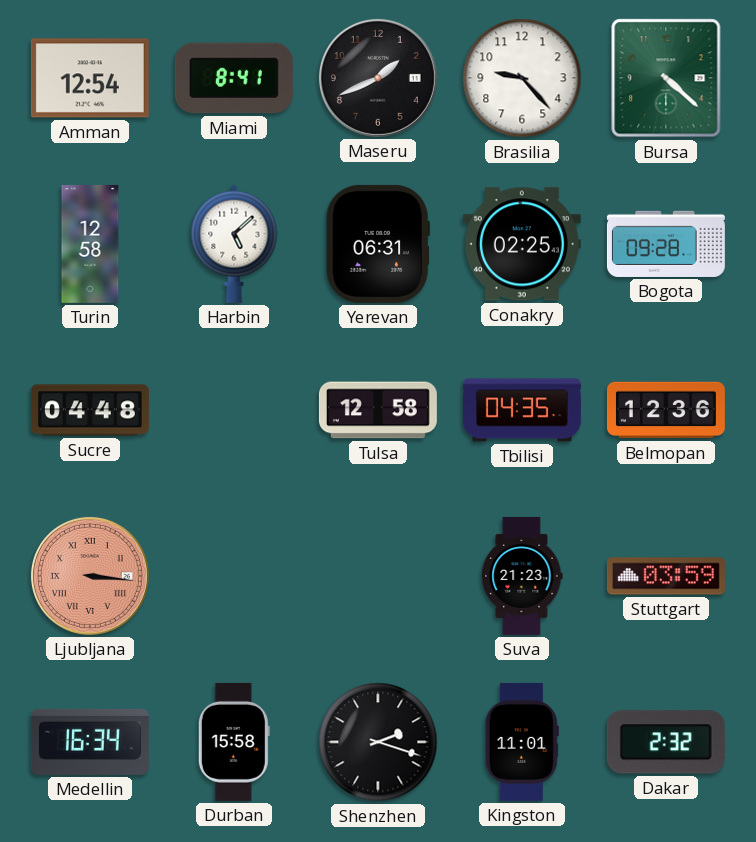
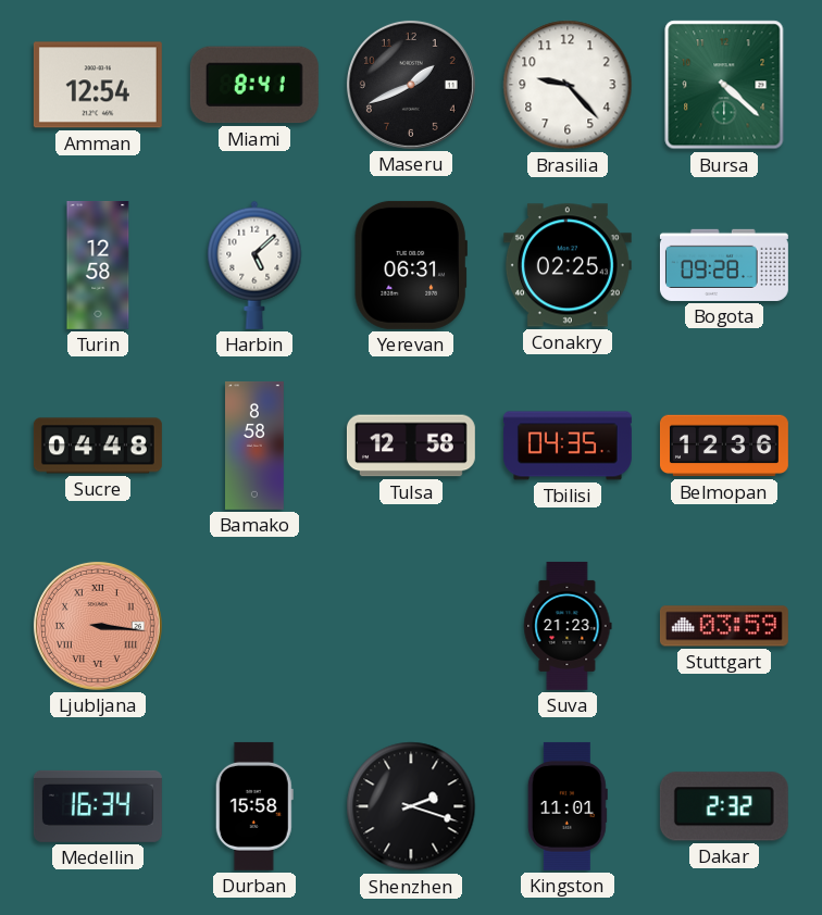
Bamako: none -> 8:58 (256, 446)
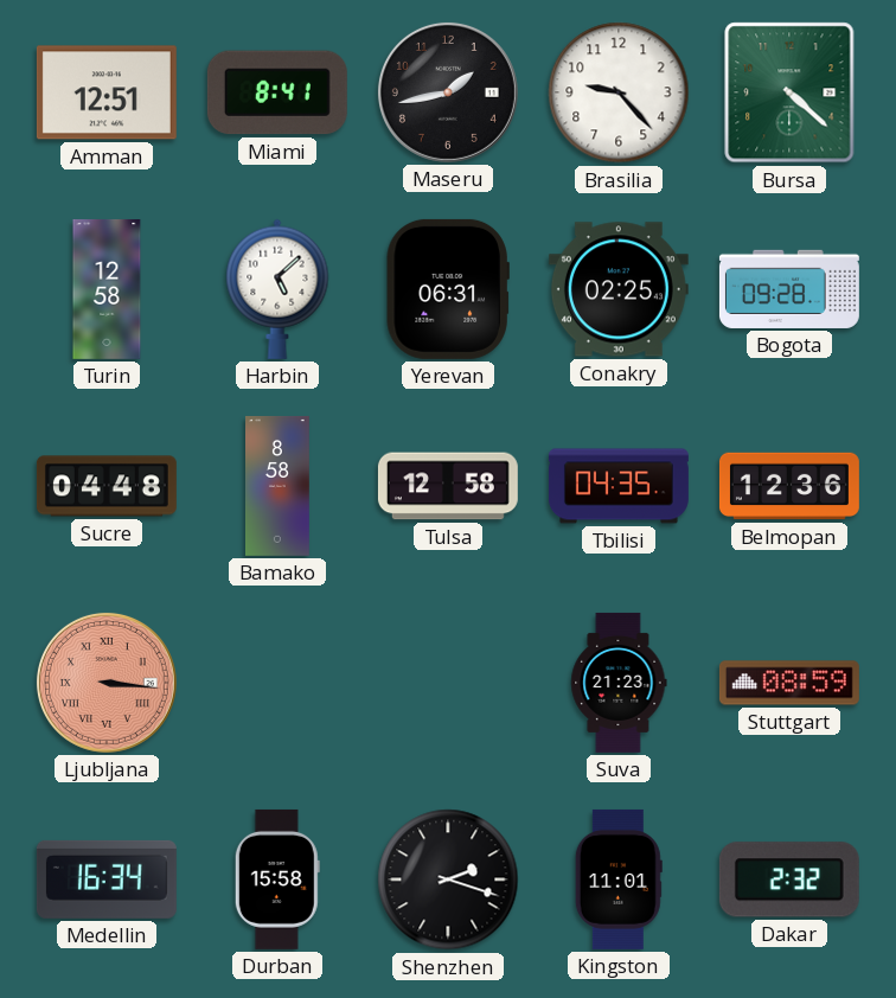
Amman: 12:54 -> 12:51 (107, 92)
Maseru: 1:41 -> 1:43 (448, 92)
Stuttgart: 03:59 -> 08:59 (789, 683)
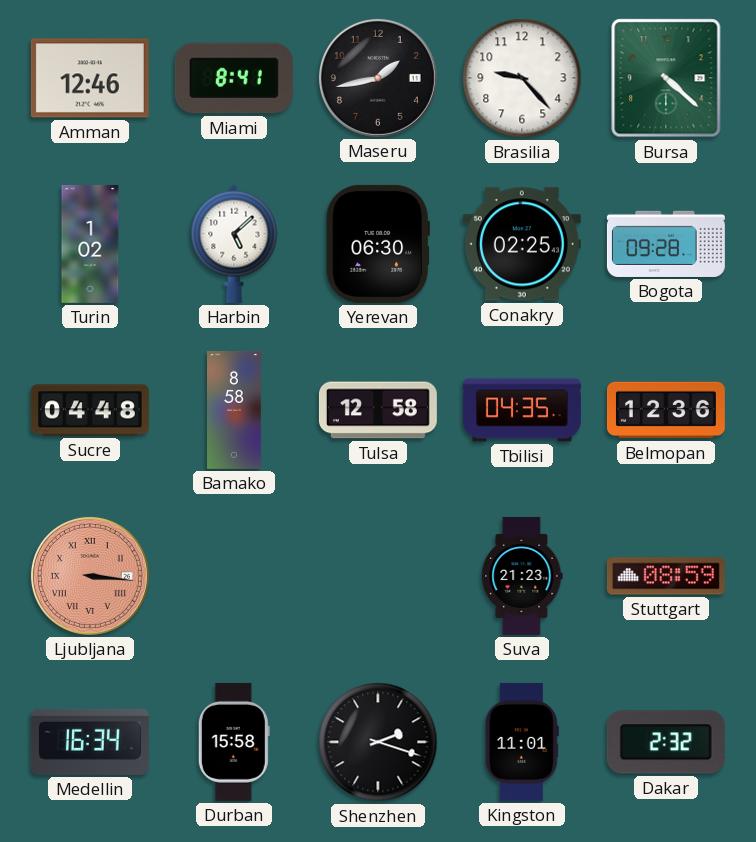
Amman: 12:51 -> 12:46 (90, 78)
Turin: 12:58 -> 1:02 (90, 244)
Yerevan: 06:31 -> 06:30 (378, 244)
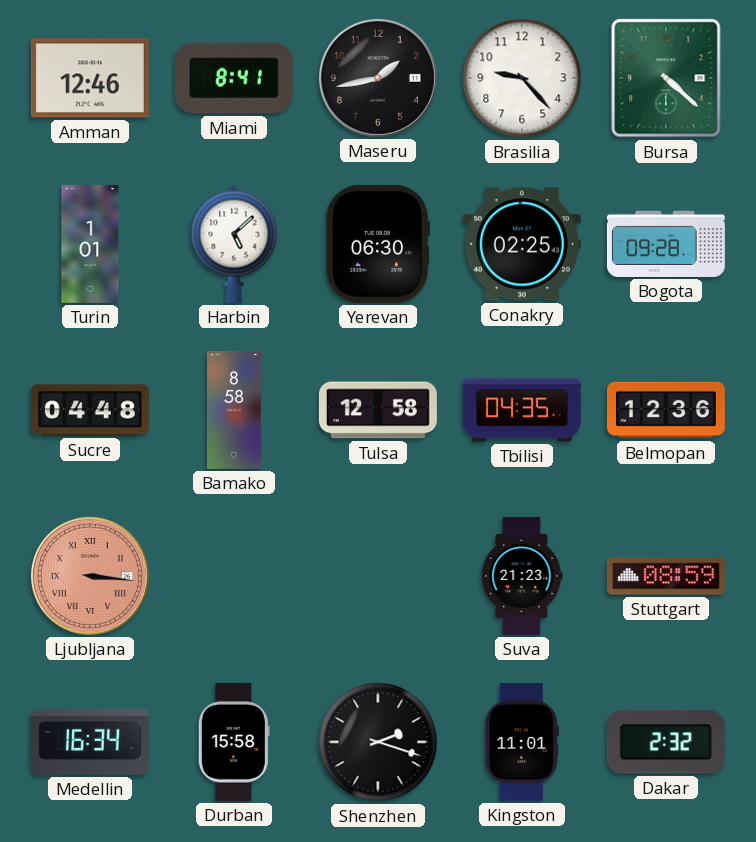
Turin: 1:02 -> 1:01 (90, 244)
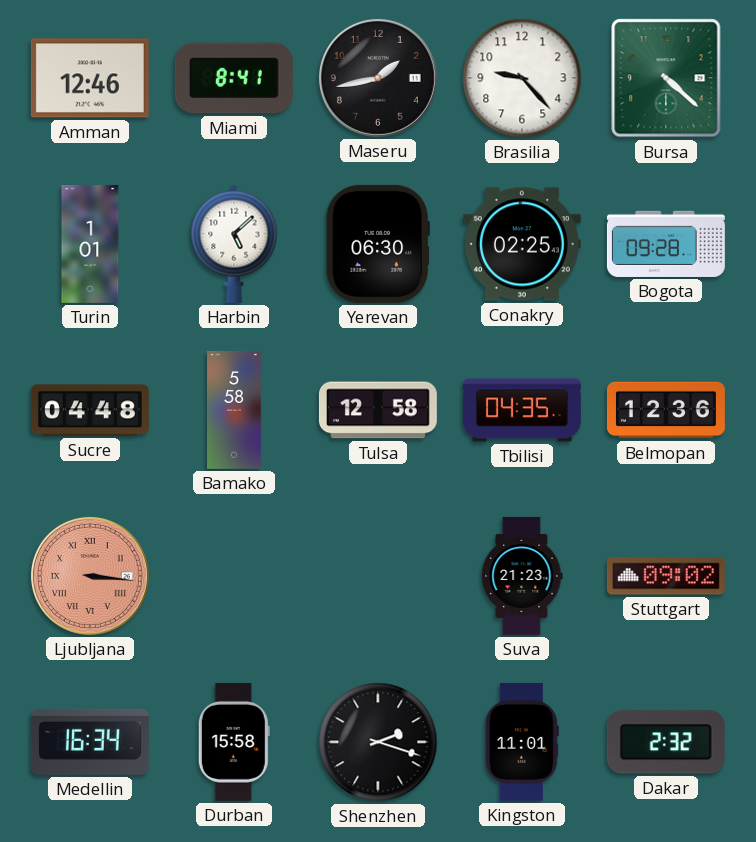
Bamako: 8:58 -> 5:58 (235, 410)
Stuttgart: 08:59 -> 09:02 (666, 576)
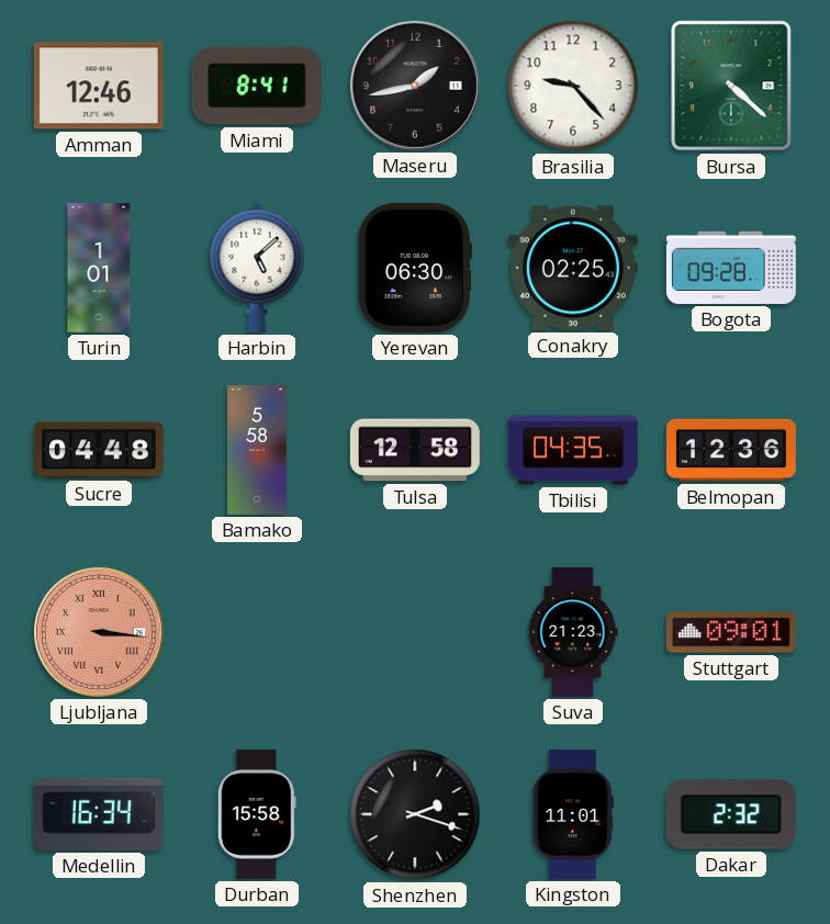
Stuttgart: 09:02 -> 09:01 (731, 632)
